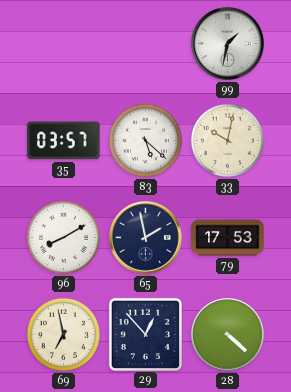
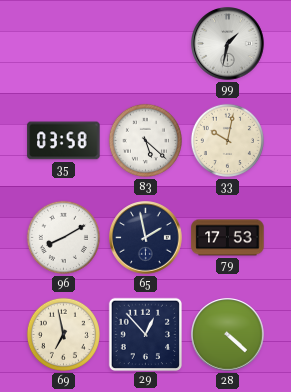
35: 03:57 -> 03:58 (64, 141)
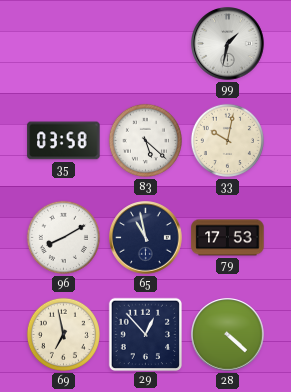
65: 1:58 -> 10:58 (146, 238)
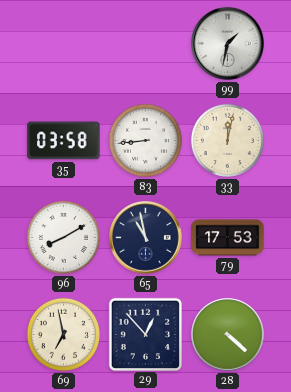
83: 5:22 -> 8:44 (145, 140)
33: 10:02 -> 12:02 (227, 140)
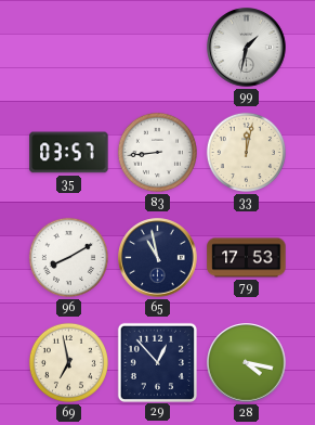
35: 03:58 -> 03:57 (69, 153)
28: 4:22 -> 4:17 (247, 363)
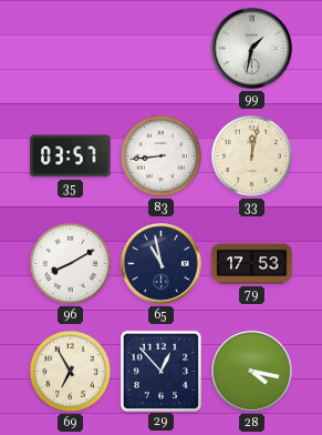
69: 6:58 -> 6:55 (70, 371)
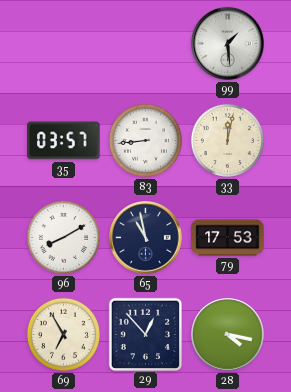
99: 1:32 -> 1:29 (228, 44)
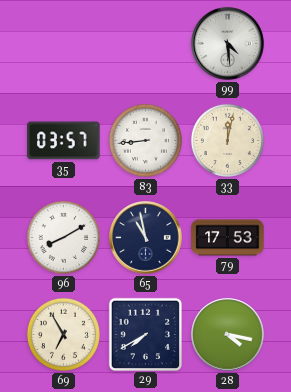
99: 1:29 -> 4:29 (228, 44)
29: 12:53 -> 7:40 (145, 334)
